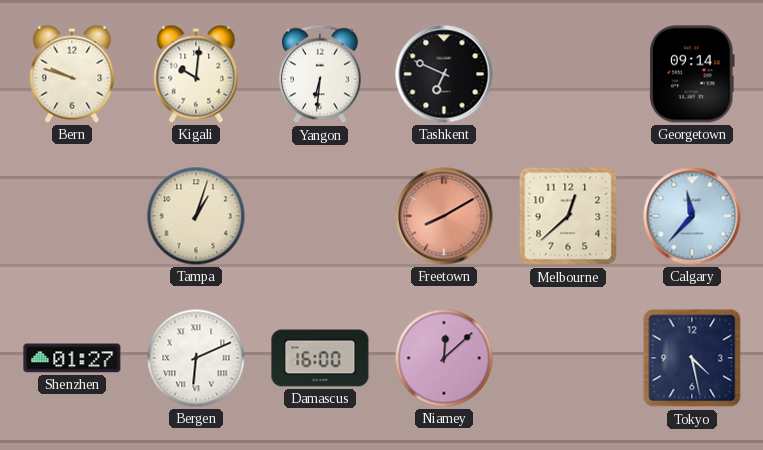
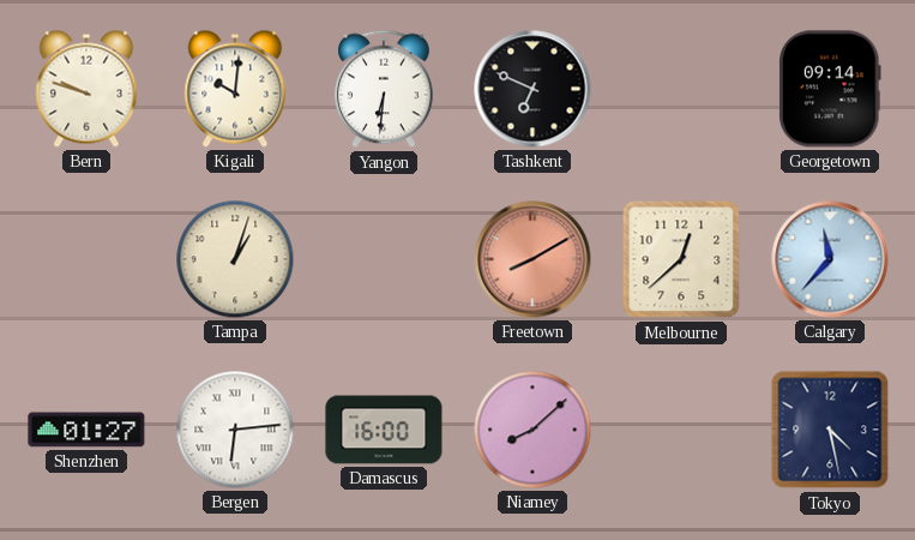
Bergen: 6:11 -> 6:14 (235, 430)
Niamey: 12:08 -> 8:08 (532, 430)
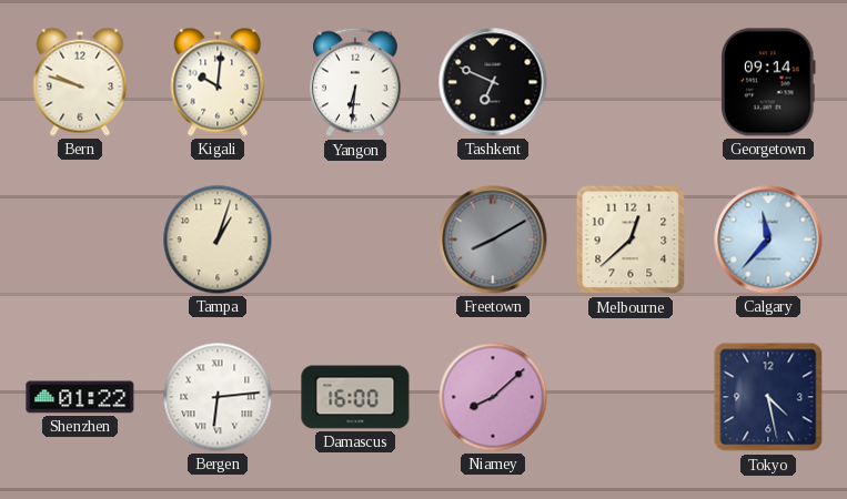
Freetown dial: salmon -> grey (493, 240)
Shenzhen: 01:27 -> 01:22 (80, 397)
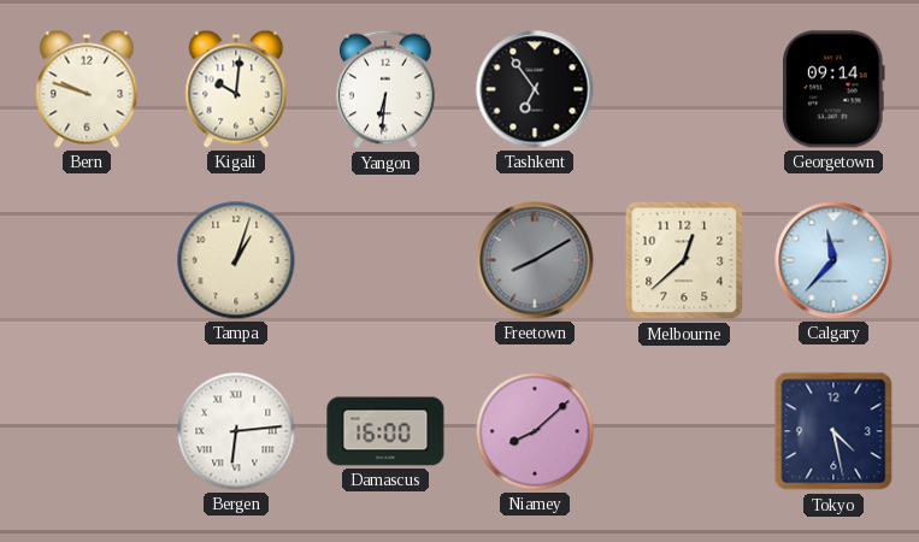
Tashkent: 6:49 -> 6:54 (535, 89)
Shenzhen: 01:22 -> none (80, 397)
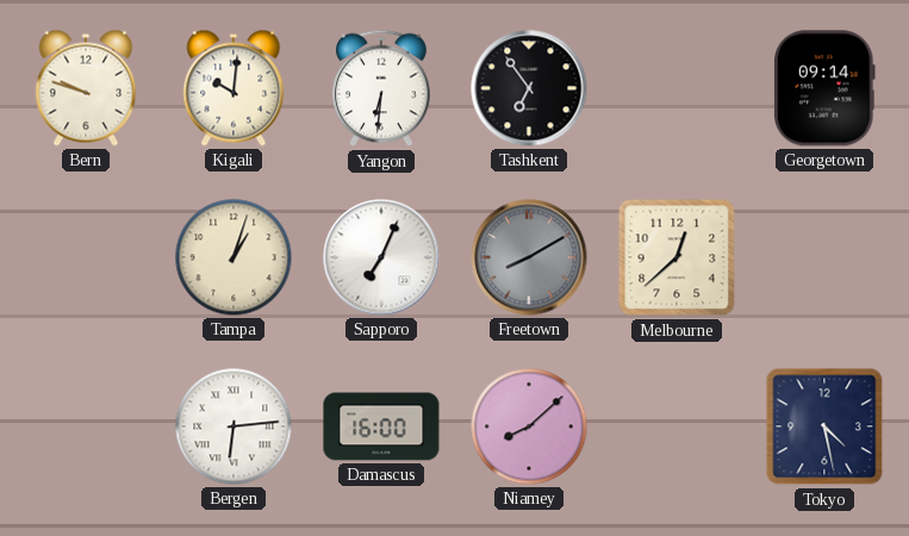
Sapporo: none -> 7:04 (381, 257)
Calgary: 11:37 -> none (833, 260)
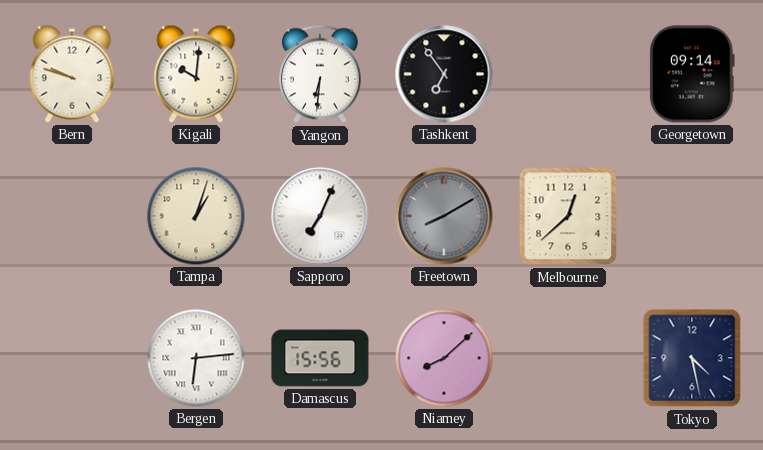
Damascus: 16:00 -> 15:56 (320, 358)
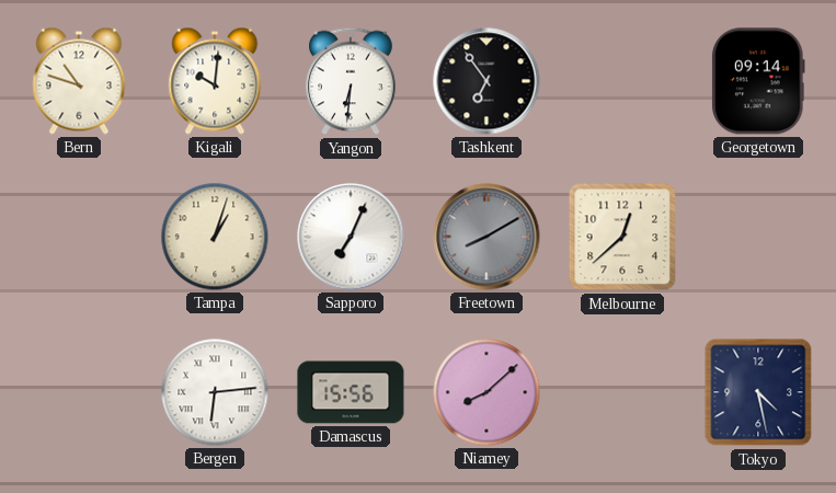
Bern: 9:48 -> 10:48 (79, 81)
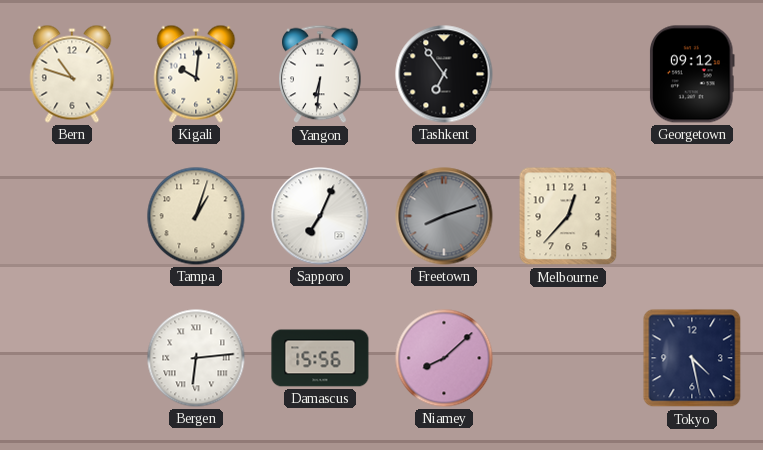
Georgetown: 09:14 -> 09:12 (693, 74)
Freetown: 8:10 -> 8:12 (444, 216)
Melbourne: 12:38 -> 12:37 (568, 216)
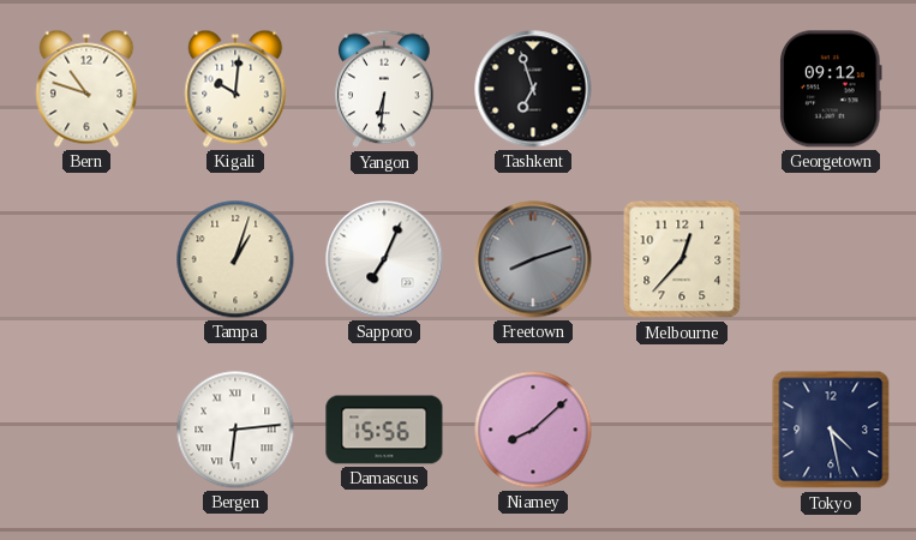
Tashkent: 6:54 -> 6:57 (533, 89)
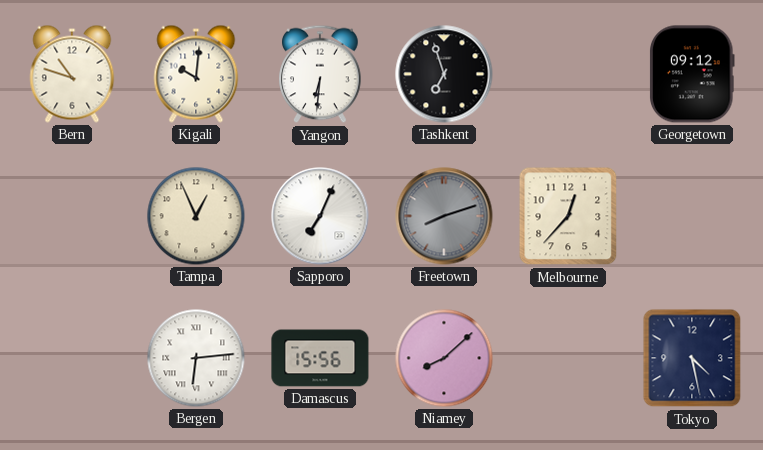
Tampa: 1:03 -> 12:56 (196, 216)
